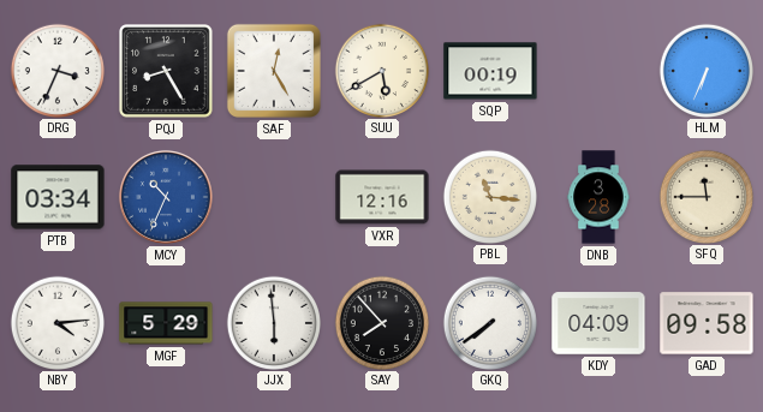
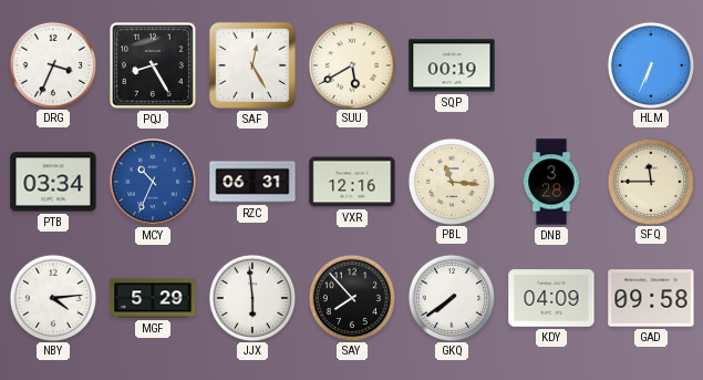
RZC: none -> 06:31 (252, 182)
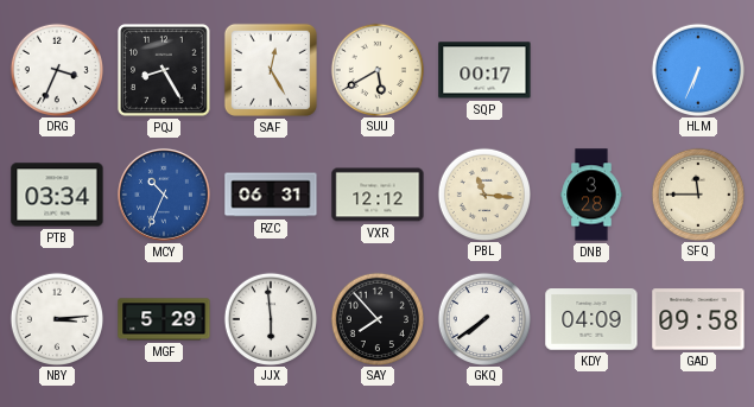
SQP: 00:19 -> 00:17 (484, 70)
VXR: 12:16 -> 12:12 (378, 195)
NBY: 4:14 -> 3:14 (56, 318)
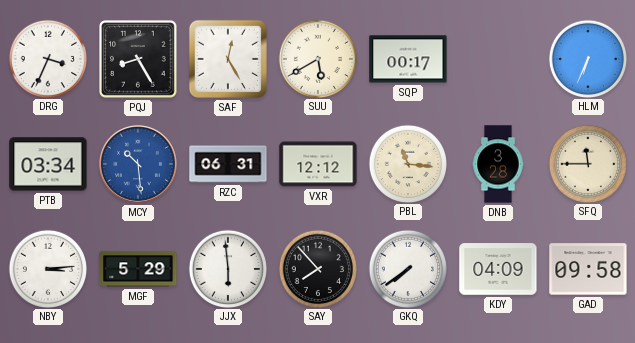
MCY: 10:34 -> 10:29 (138, 164)
